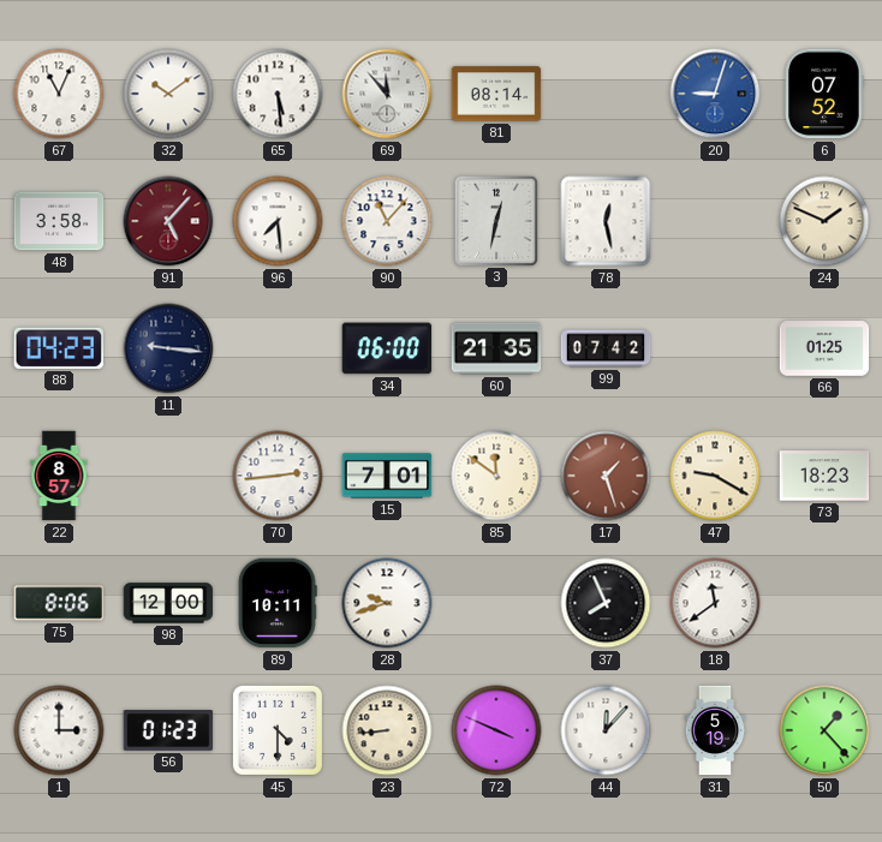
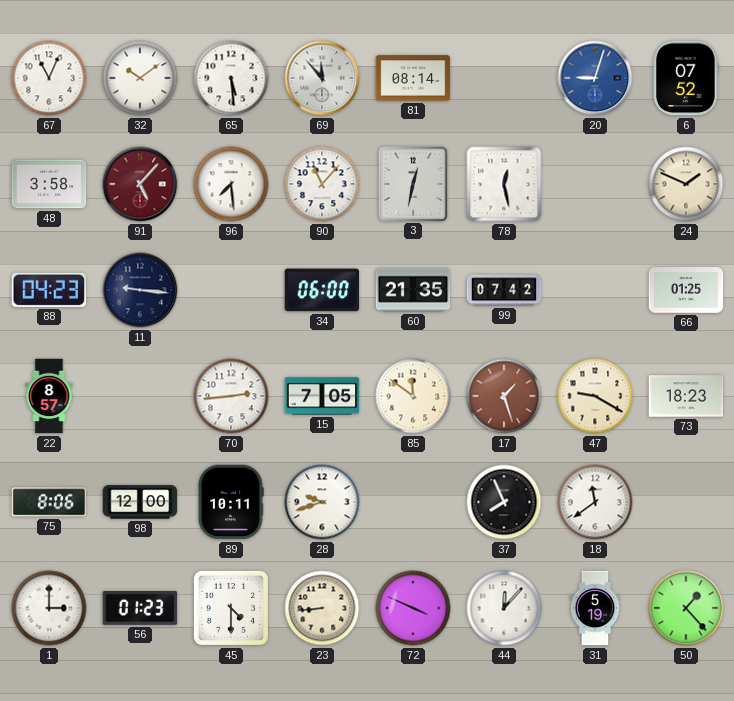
15: 7:01 -> 7:05 (322, 396)
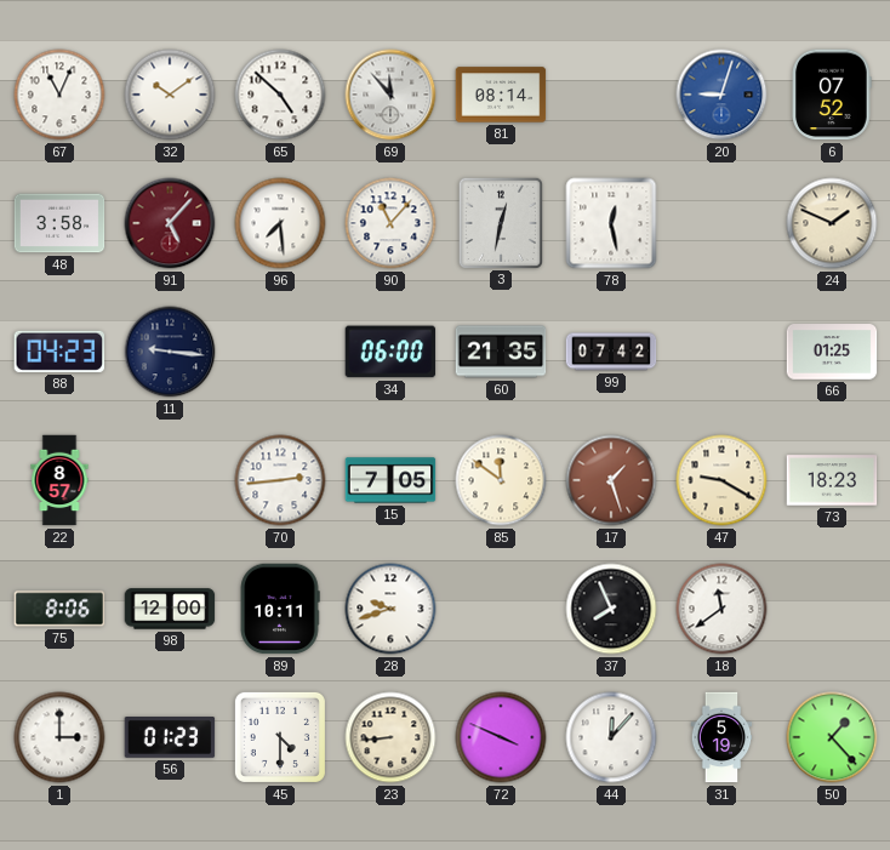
65: 5:29 -> 4:52 (280, 95)
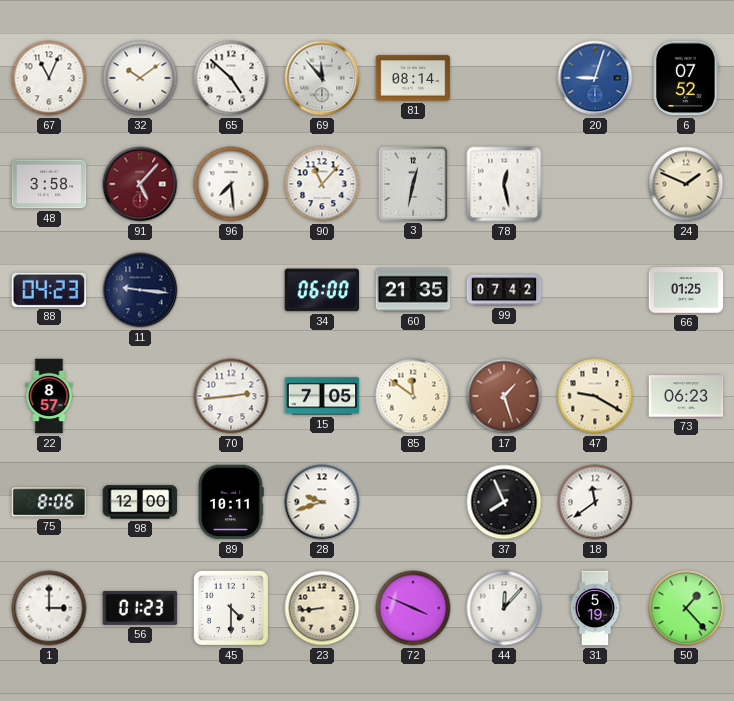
73: 18:23 -> 06:23 (686, 396)
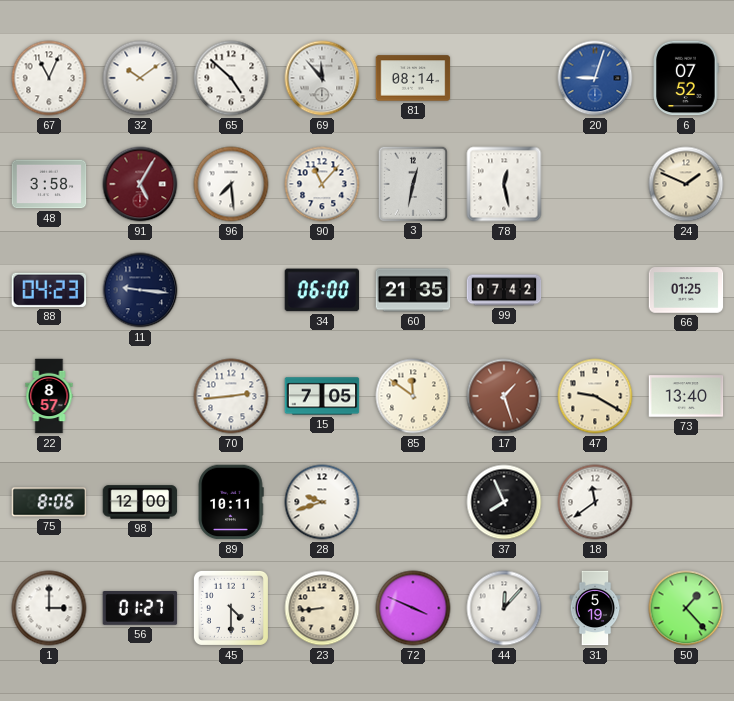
91: 5:07 -> 5:05 (140, 184)
73: 06:23 -> 13:40 (686, 396)
56: 01:23 -> 01:27 (140, 609)
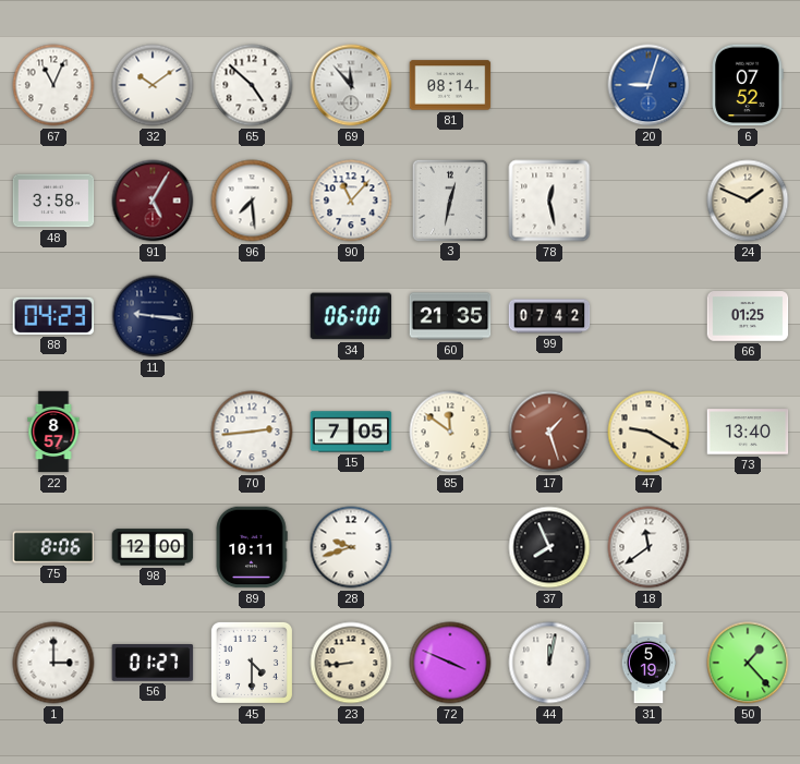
44: 12:07 -> 12:02 (549, 663)
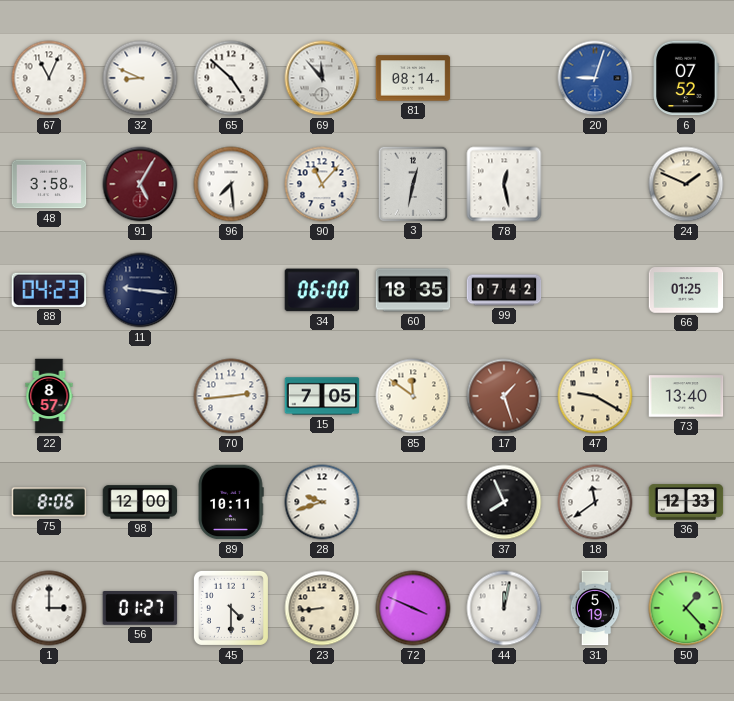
32: 10:09 -> 8:49 (140, 78)
60: 21:35 -> 18:35 (413, 290)
36: none -> 12:33 (686, 502)
